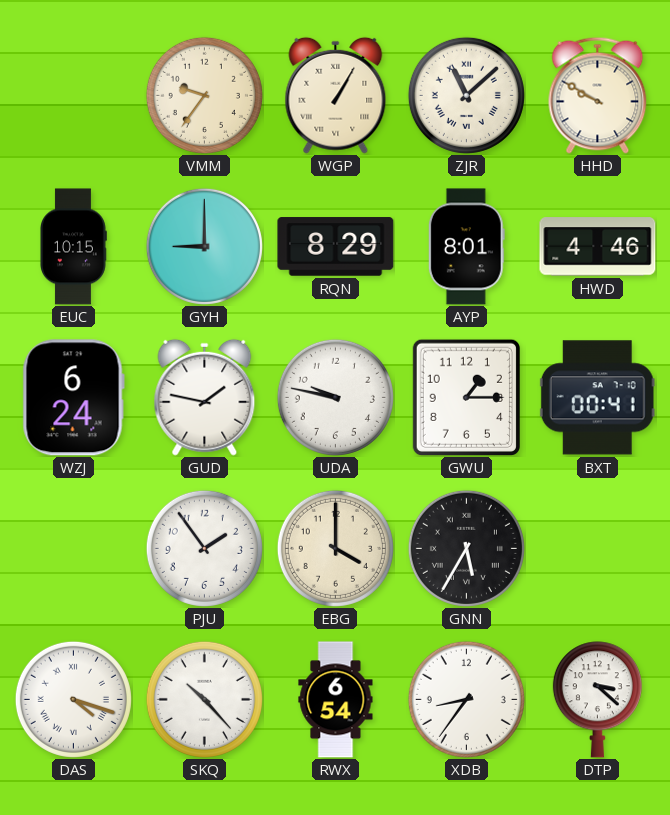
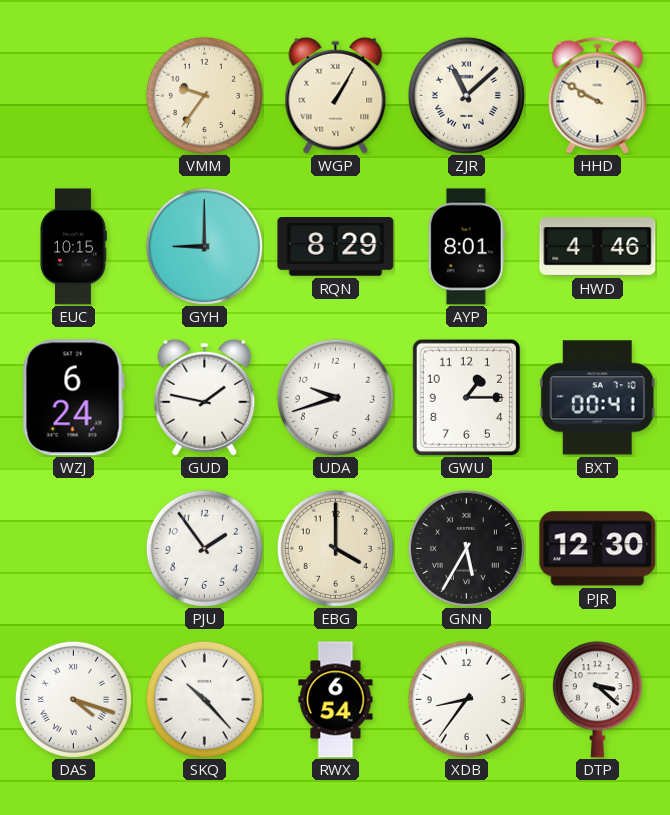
UDA: 9:47 -> 9:42 (335, 397)
PJR: none -> 12:30 (598, 549)
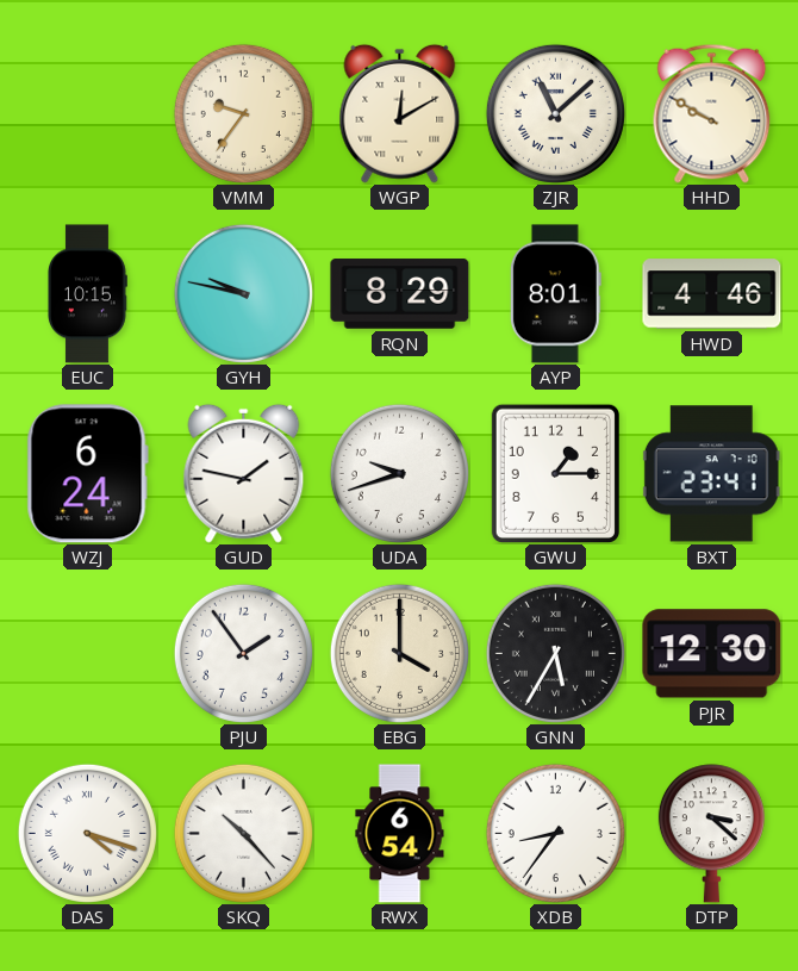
WGP: 1:05 -> 12:10 (400, 113)
GYH: 9:00 -> 9:47 (243, 293)
BXT: 00:41 -> 23:41 (711, 474)
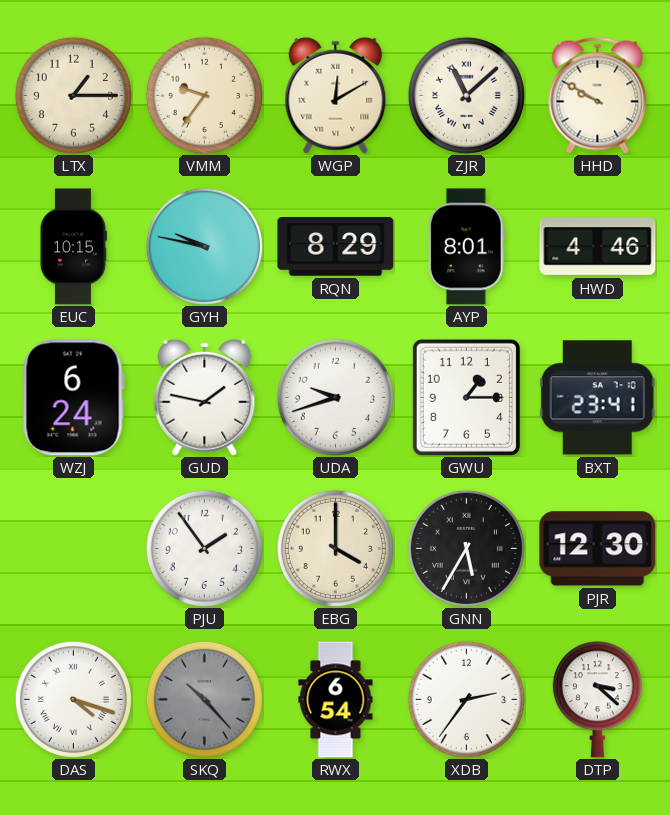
LTX: none -> 1:15 (73, 95)
SKQ dial: white -> grey (204, 699)
XDB: 8:36 -> 2:36 (466, 699)
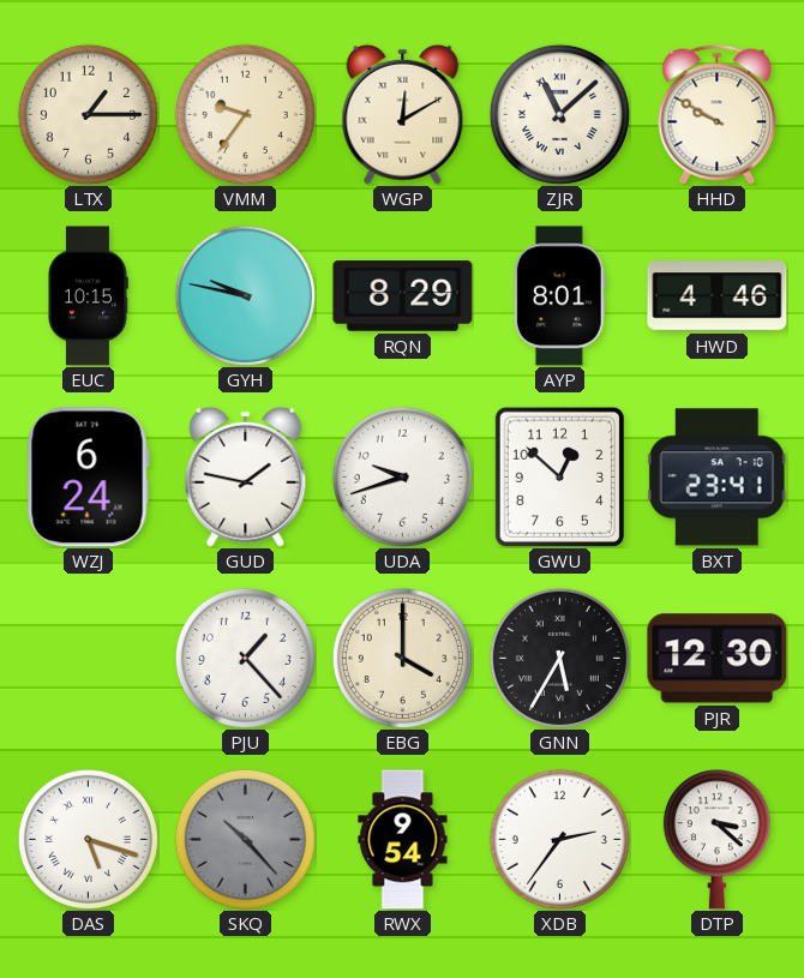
GWU: 1:15 -> 12:52 (559, 476)
PJU: 1:54 -> 1:23 (245, 658)
DAS: 4:18 -> 5:18 (88, 839)
RWX: 6:54 -> 9:54 (403, 840)
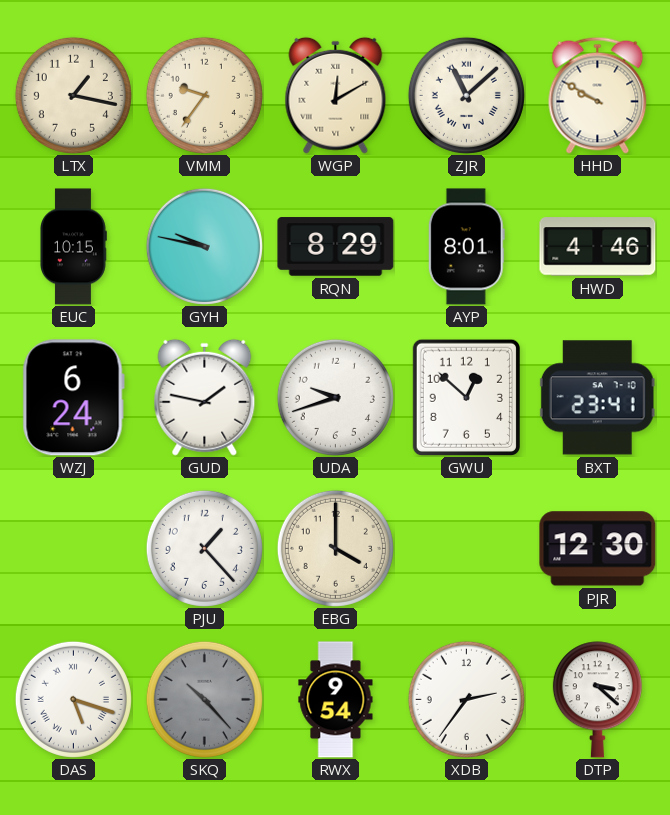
LTX: 1:15 -> 1:17 (73, 95)
GNN: 5:35 -> none (559, 658)
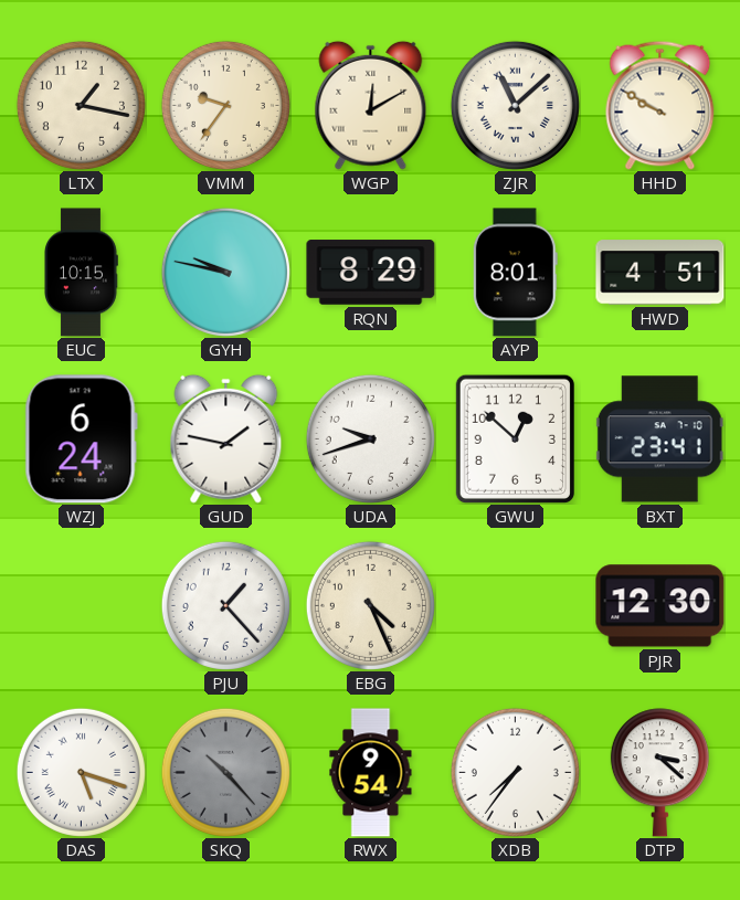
HWD: 4:46 -> 4:51 (660, 273)
EBG: 4:00 -> 4:26 (370, 605)
XDB: 2:36 -> 7:36 (515, 772)
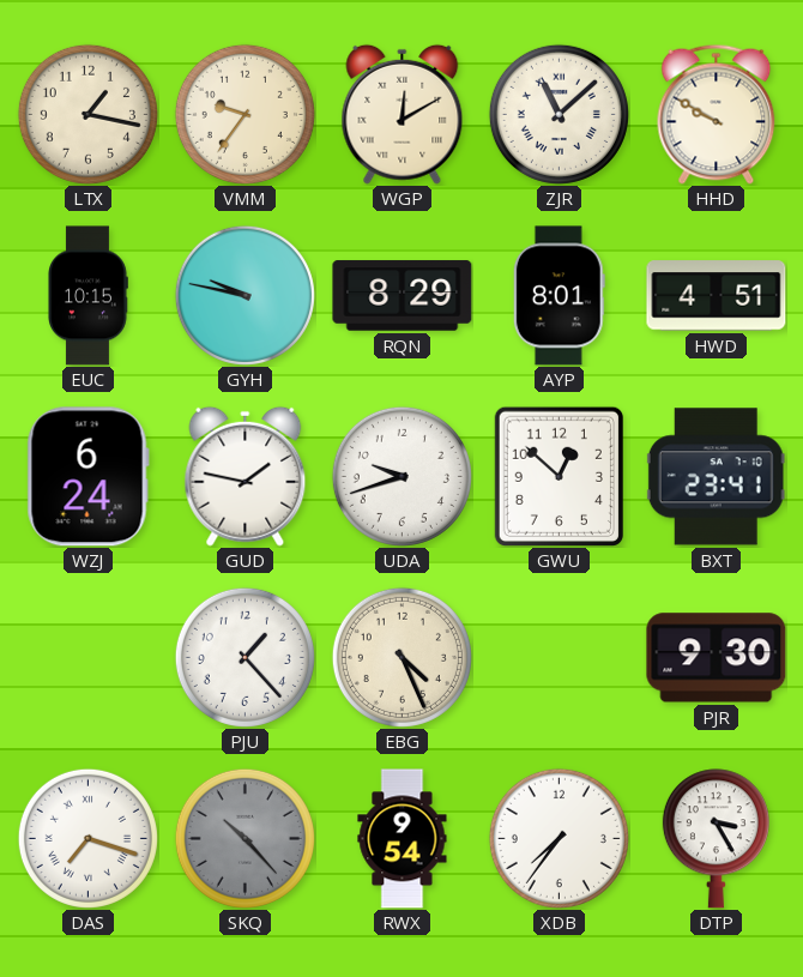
PJR: 12:30 -> 9:30 (717, 658)
DAS: 5:18 -> 7:18 (87, 838)
DTP: 3:22 -> 3:25 (716, 839)
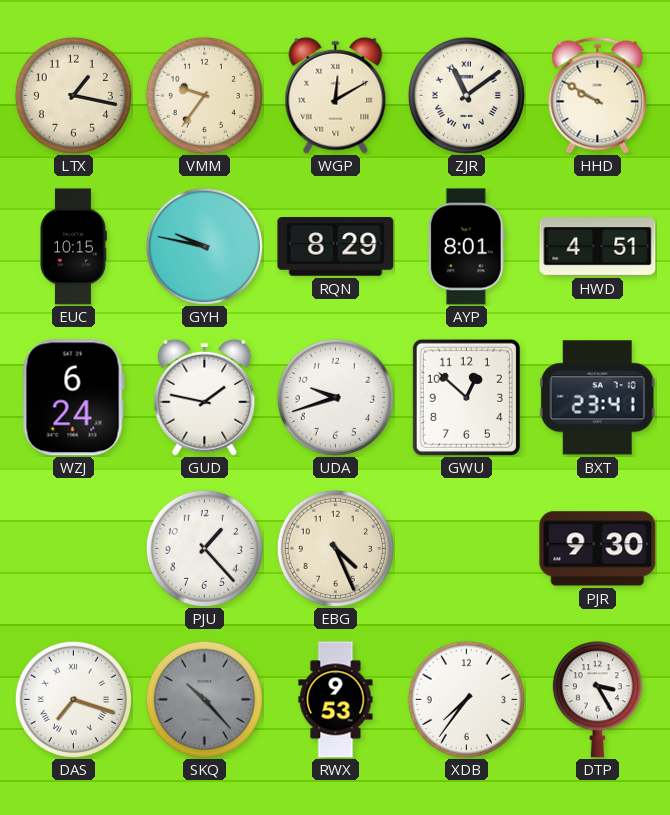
ZJR: 11:08 -> 11:09 (466, 95)
RWX: 9:54 -> 9:53 (336, 700)
